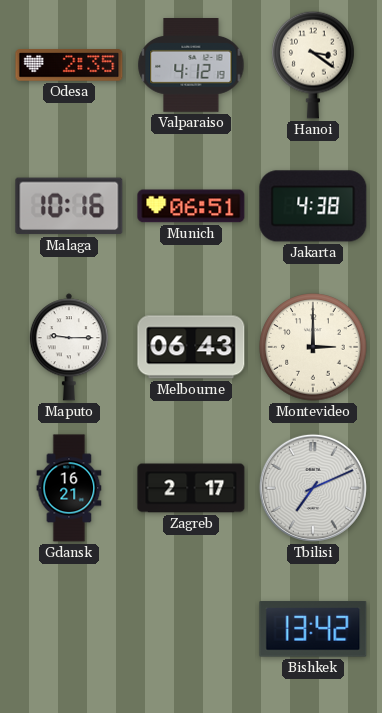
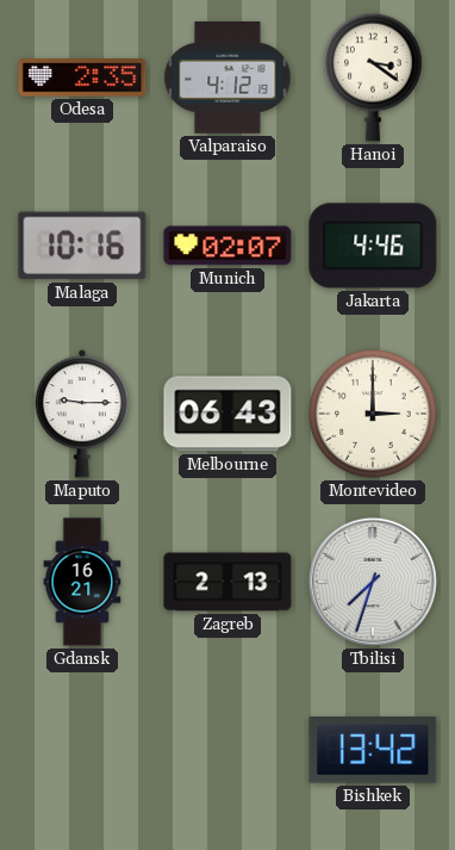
Munich: 06:51 -> 02:07 (227, 246)
Jakarta: 4:38 -> 4:46 (373, 246)
Zagreb: 2:17 -> 2:13 (227, 582)
Tbilisi: 7:11 -> 7:33 (373, 582)
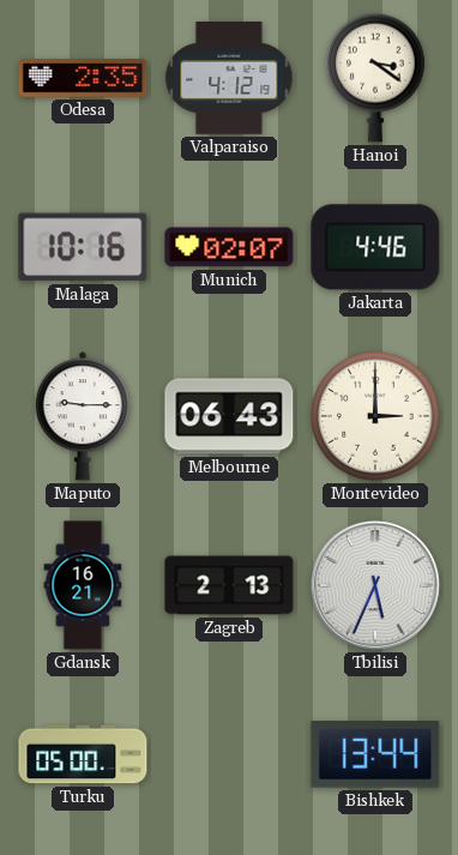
Tbilisi: 7:33 -> 5:34 (375, 585)
Turku: none -> 05:00 (83, 754)
Bishkek: 13:42 -> 13:44 (375, 755)
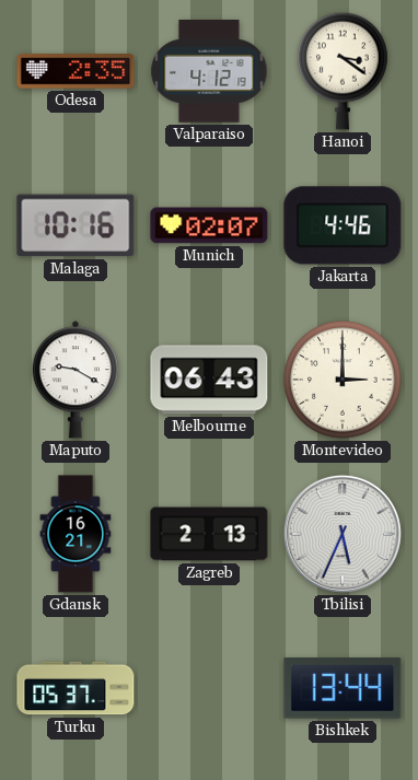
Maputo: 9:15 -> 9:20 (76, 380)
Turku: 05:00 -> 05:37 (76, 688)
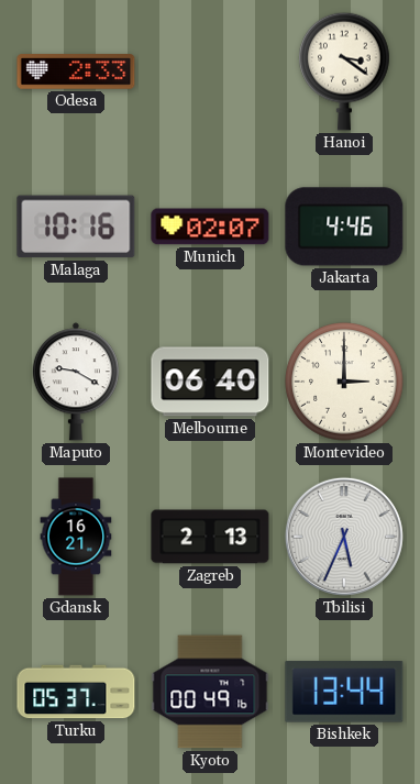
Odesa: 2:35 -> 2:33 (76, 71)
Valparaiso: 4:12 -> none (209, 72)
Melbourne: 06:43 -> 06:40 (210, 382)
Kyoto: none -> 00:49 (210, 692)
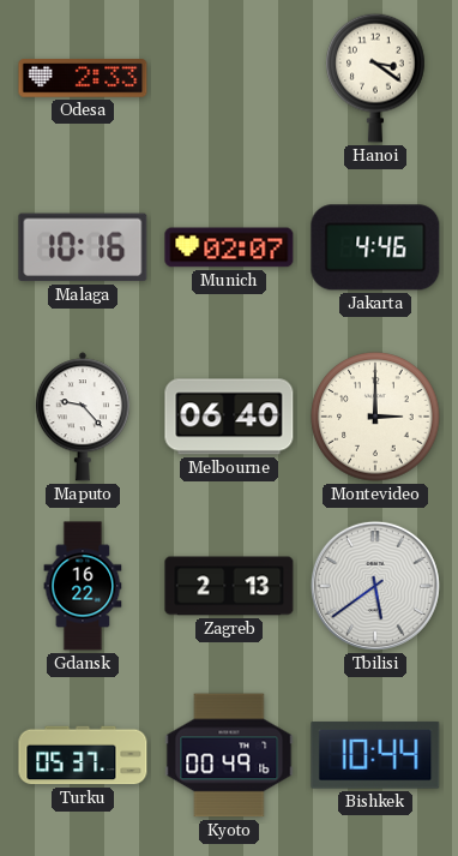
Maputo: 9:20 -> 9:23 (83, 417)
Gdansk: 16:21 -> 16:22 (83, 586)
Tbilisi: 5:34 -> 5:39 (375, 586)
Bishkek: 13:44 -> 10:44 (375, 756)
